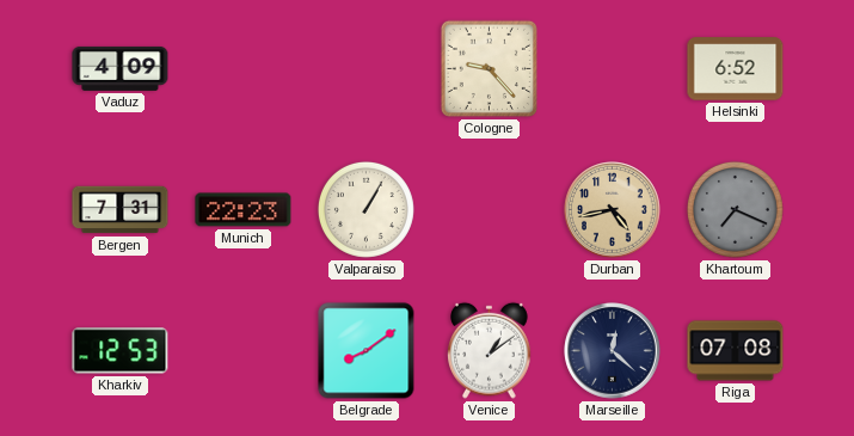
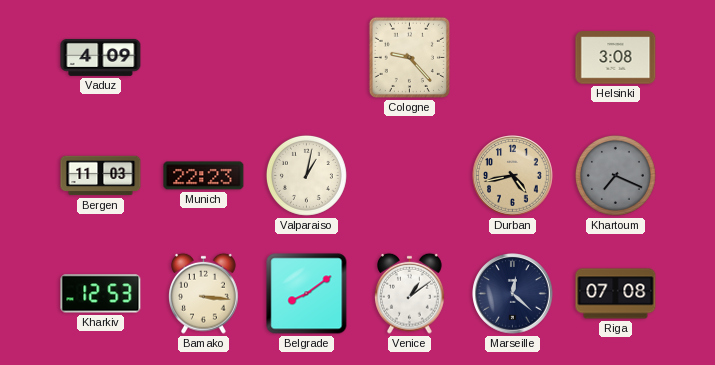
Helsinki: 6:52 -> 3:08 (616, 58)
Bergen: 7:31 -> 11:03 (101, 176)
Valparaiso: 1:05 -> 1:02 (306, 175)
Bamako: none -> 3:16 (204, 293)
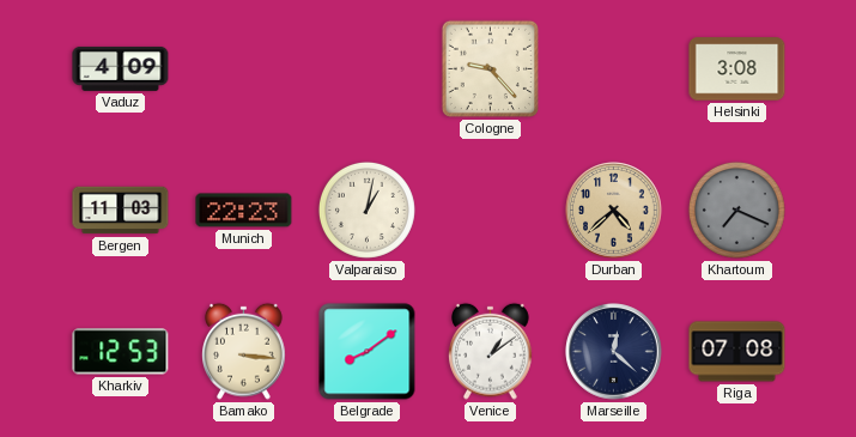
Durban: 4:43 -> 4:38 (614, 211)
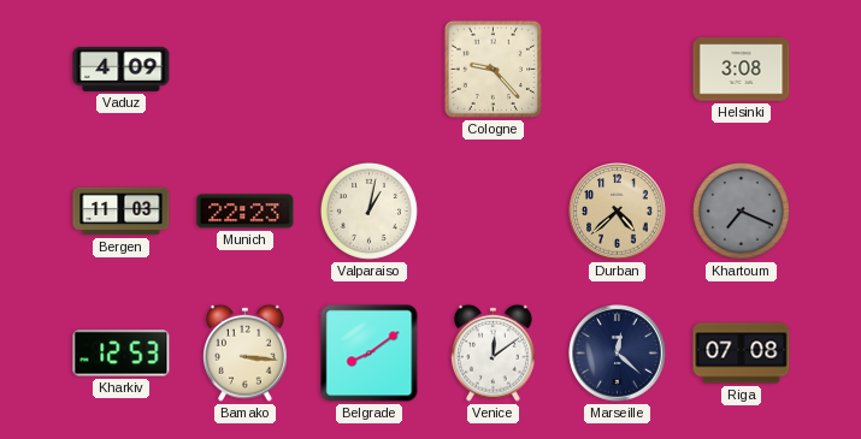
Venice: 1:09 -> 12:09 (494, 352)
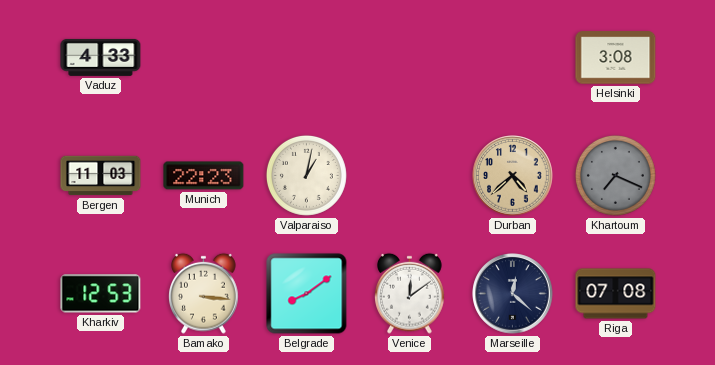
Vaduz: 4:09 -> 4:33 (101, 57)
Cologne: 9:23 -> none (493, 69)
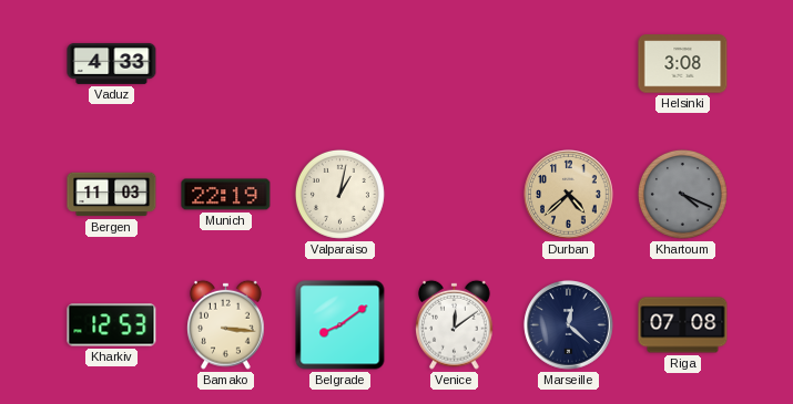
Munich: 22:23 -> 22:19 (226, 195)
Khartoum: 7:19 -> 4:19 (682, 194)
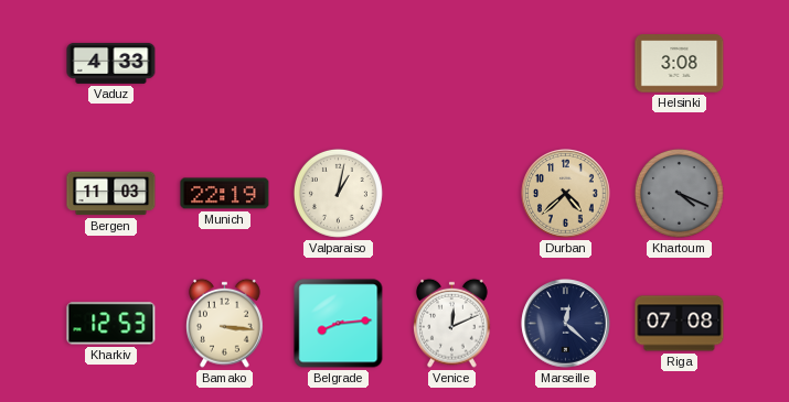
Belgrade: 8:09 -> 8:14 (339, 324)
Venice: 12:09 -> 12:11 (452, 323)
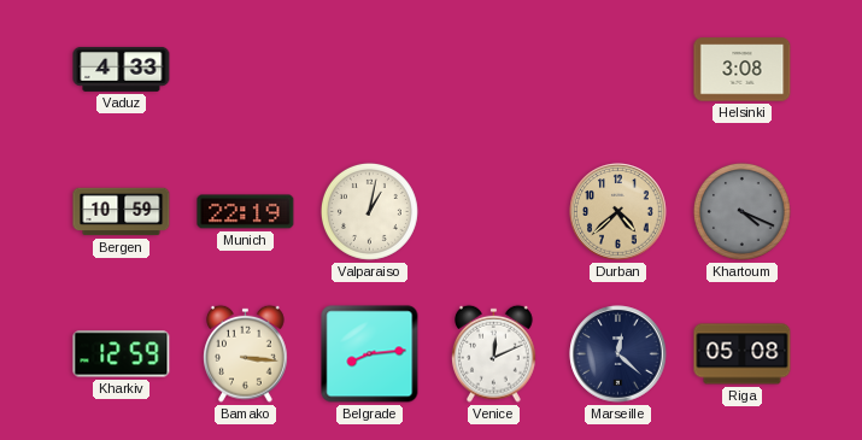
Bergen: 11:03 -> 10:59 (122, 212)
Kharkiv: 12:53 -> 12:59 (122, 354)
Riga: 07:08 -> 05:08 (743, 354)
